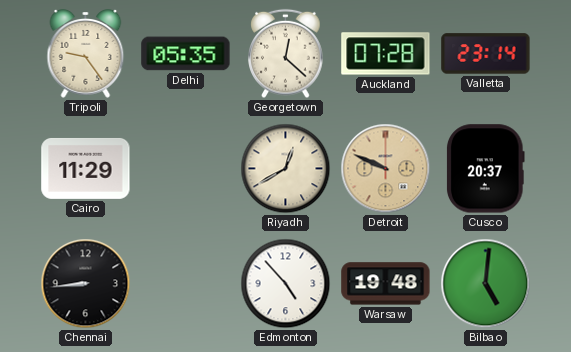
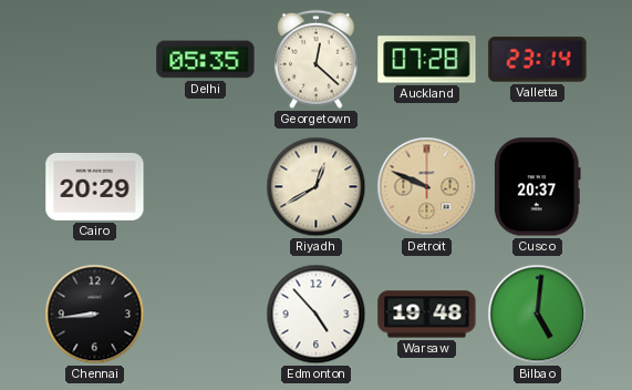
Tripoli: 9:24 -> none (86, 54)
Cairo: 11:29 -> 20:29 (95, 186)
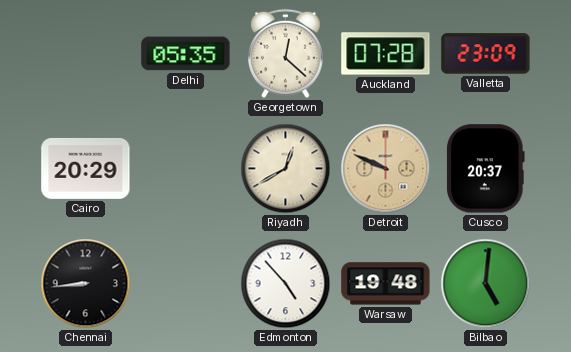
Valletta: 23:14 -> 23:09 (486, 54)
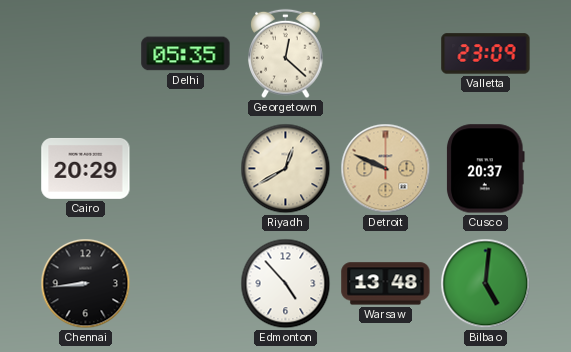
Auckland: 07:28 -> none (386, 54)
Warsaw: 19:48 -> 13:48 (386, 284)
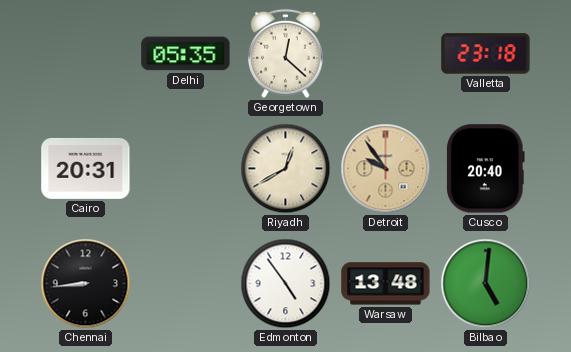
Valletta: 23:09 -> 23:18 (486, 54)
Cairo: 20:29 -> 20:31 (86, 168)
Detroit: 9:49 -> 9:54 (386, 169)
Cusco: 20:37 -> 20:40 (486, 169)
Edmonton: 4:53 -> 4:54 (286, 284)
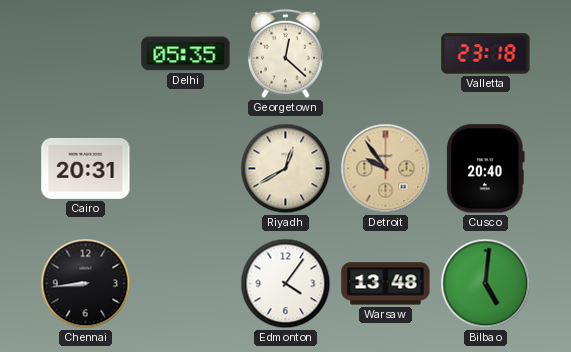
Edmonton: 4:54 -> 4:06 (286, 284)
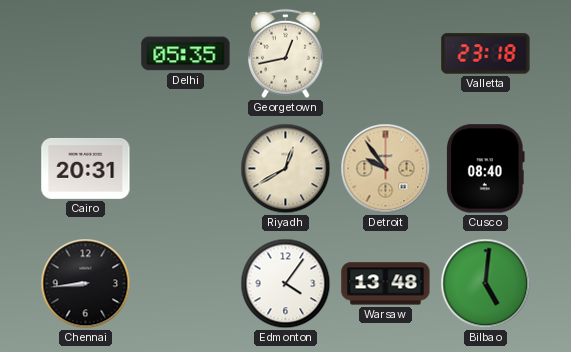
Georgetown: 12:22 -> 12:43 (286, 54)
Cusco: 20:40 -> 08:40 (486, 169)
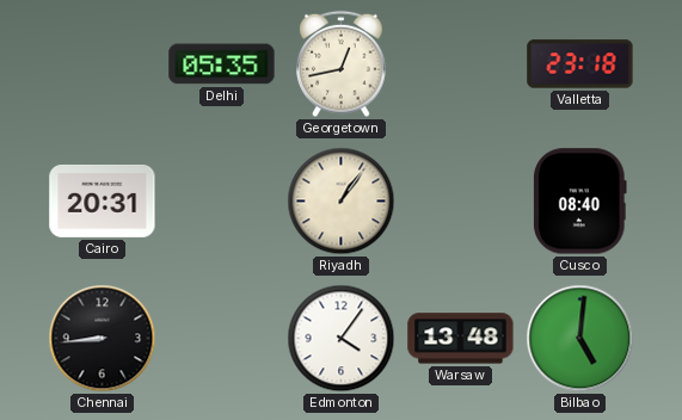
Riyadh: 12:40 -> 1:06 (342, 202)
Detroit: 9:54 -> none (386, 169)
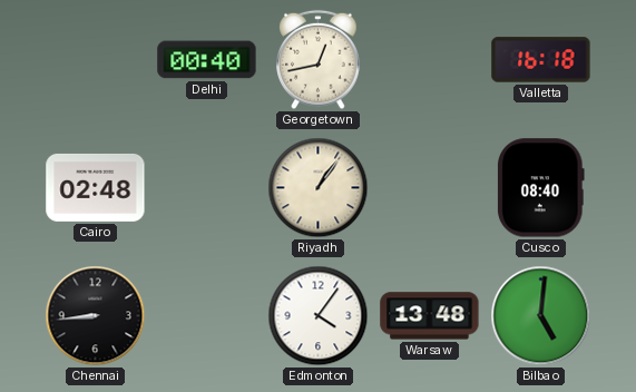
Delhi: 05:35 -> 00:40 (207, 60)
Valletta: 23:18 -> 16:18 (541, 60)
Cairo: 20:31 -> 02:48 (96, 187)
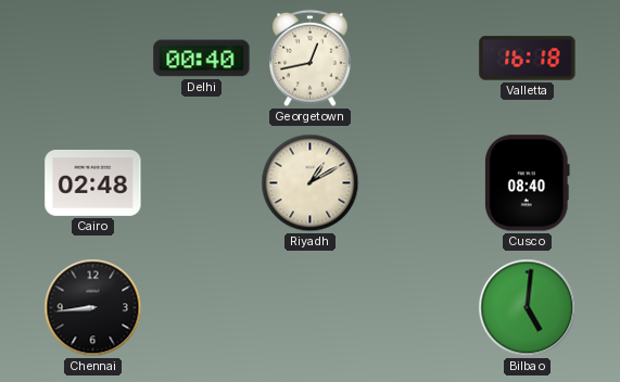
Riyadh: 1:06 -> 1:10 (311, 183)
Edmonton: 4:06 -> none (319, 316)
Warsaw: 13:48 -> none (430, 316)
